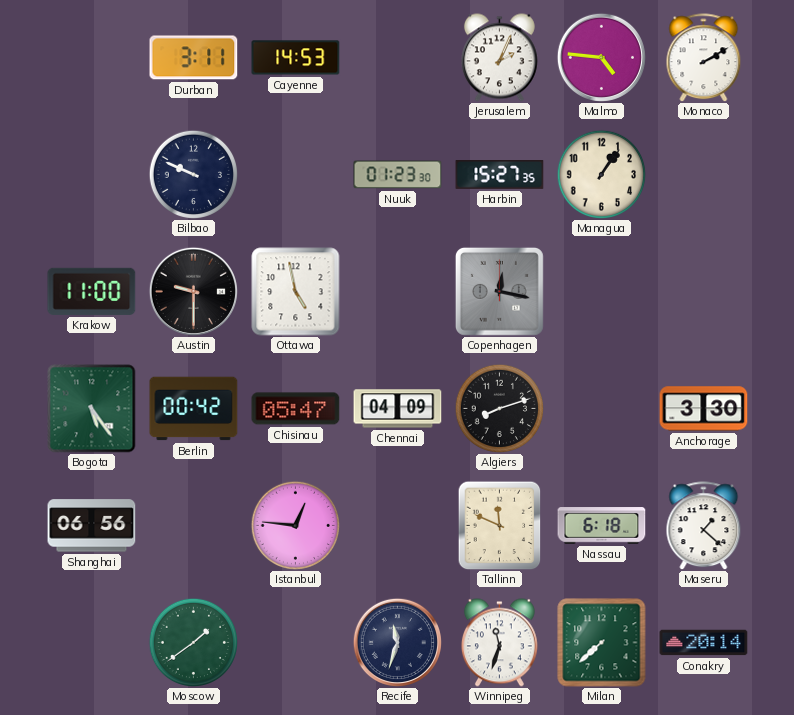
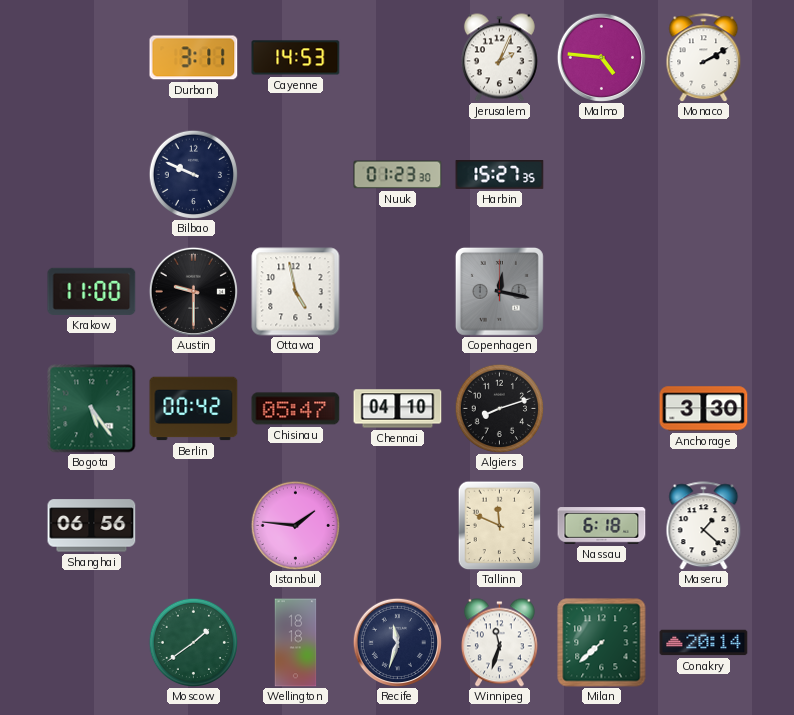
Managua: 1:06 -> none (601, 174)
Chennai: 04:09 -> 04:10 (398, 409)
Istanbul: 12:46 -> 1:46 (295, 525)
Wellington: none -> 18:18 (296, 643)
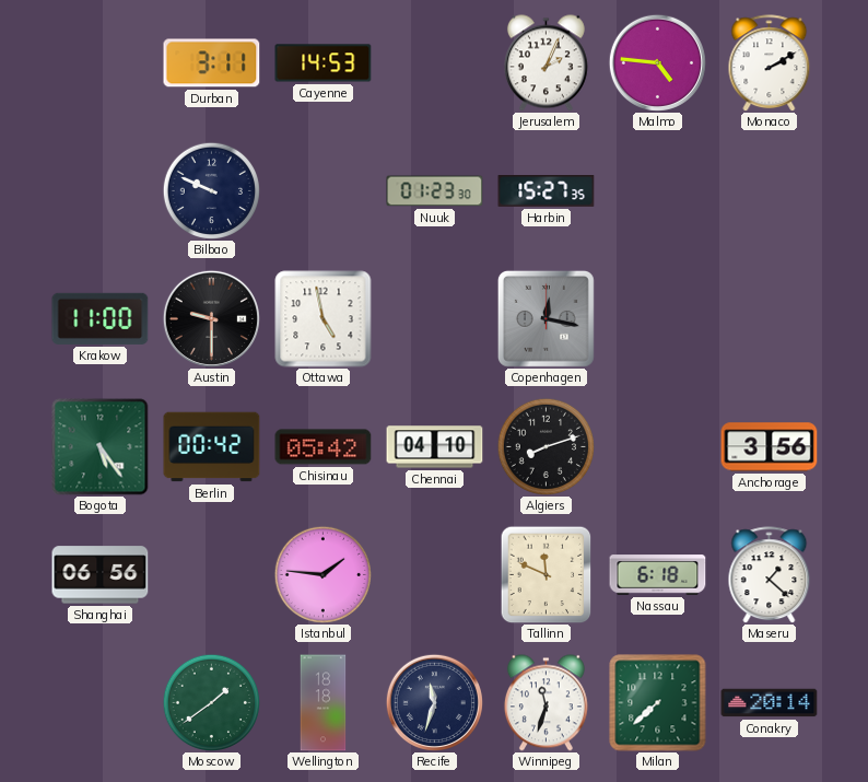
Chisinau: 05:47 -> 05:42 (324, 447)
Anchorage: 3:30 -> 3:56 (770, 447)
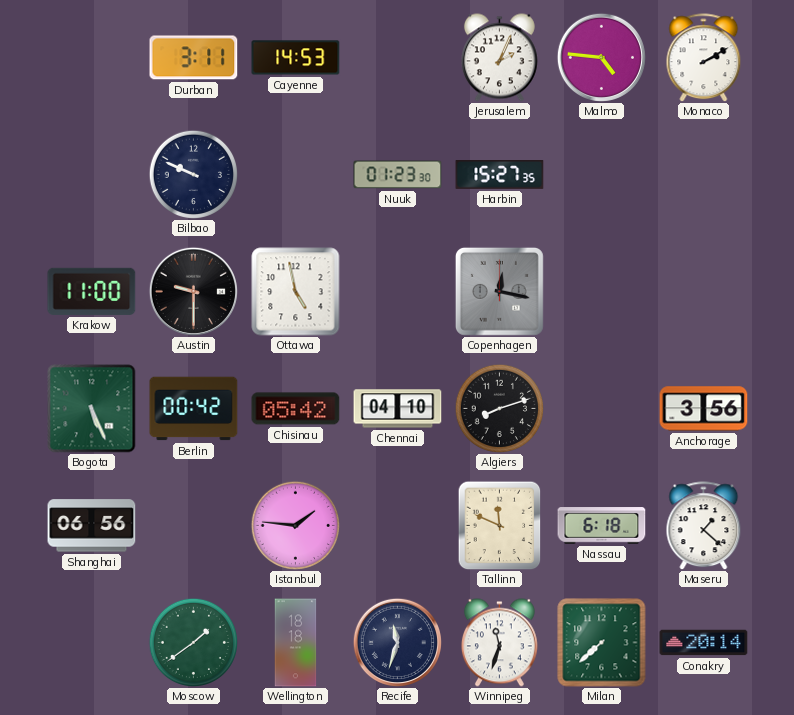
Bogota: 5:24 -> 5:26 (92, 409)
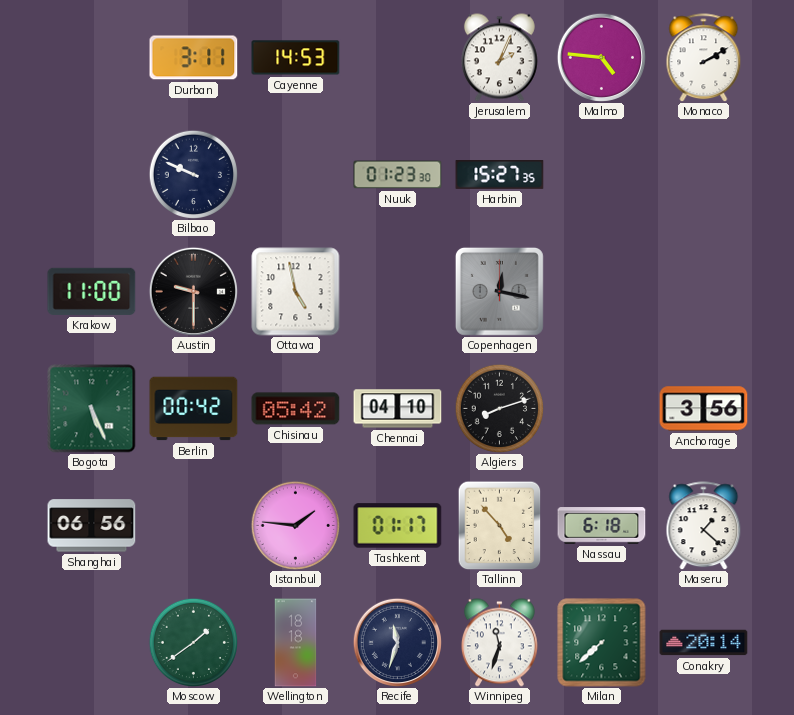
Tashkent: none -> 01:17 (398, 526)
Tallinn: 11:49 -> 4:53 (500, 525)
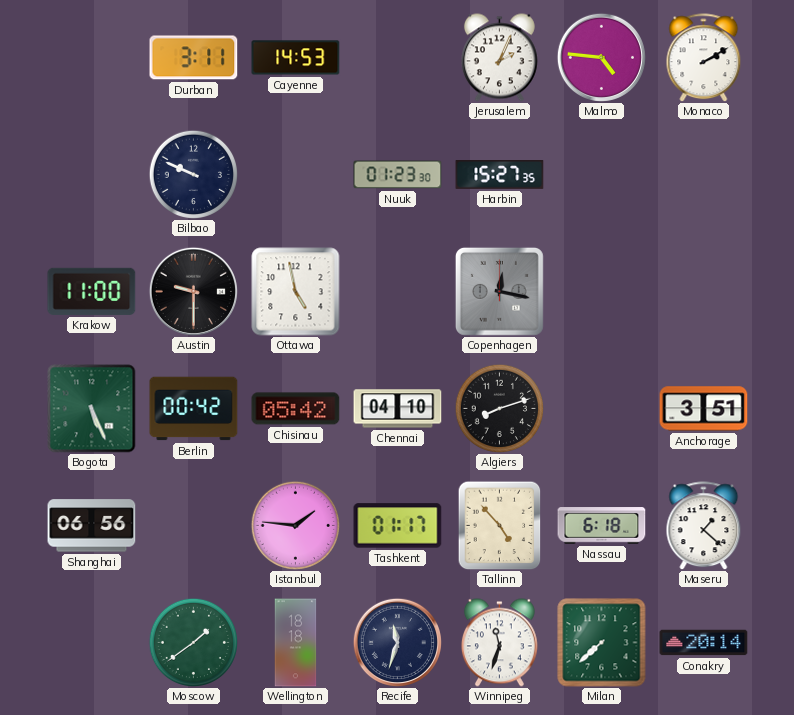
Anchorage: 3:56 -> 3:51 (704, 409)
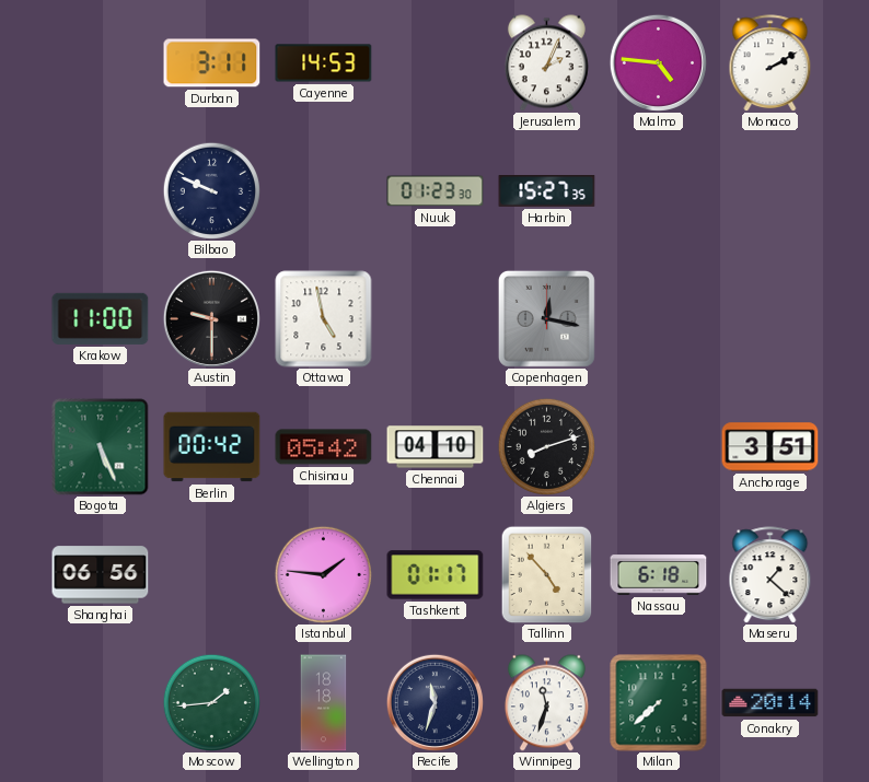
Moscow: 1:39 -> 1:44 (211, 702)
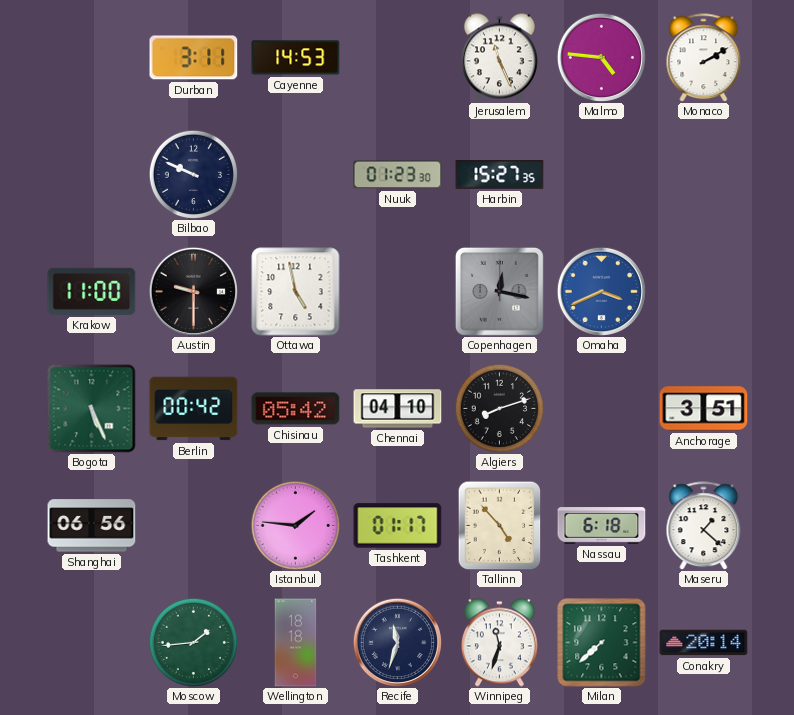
Jerusalem: 2:04 -> 11:26 (499, 58)
Omaha: none -> 3:41 (601, 291)
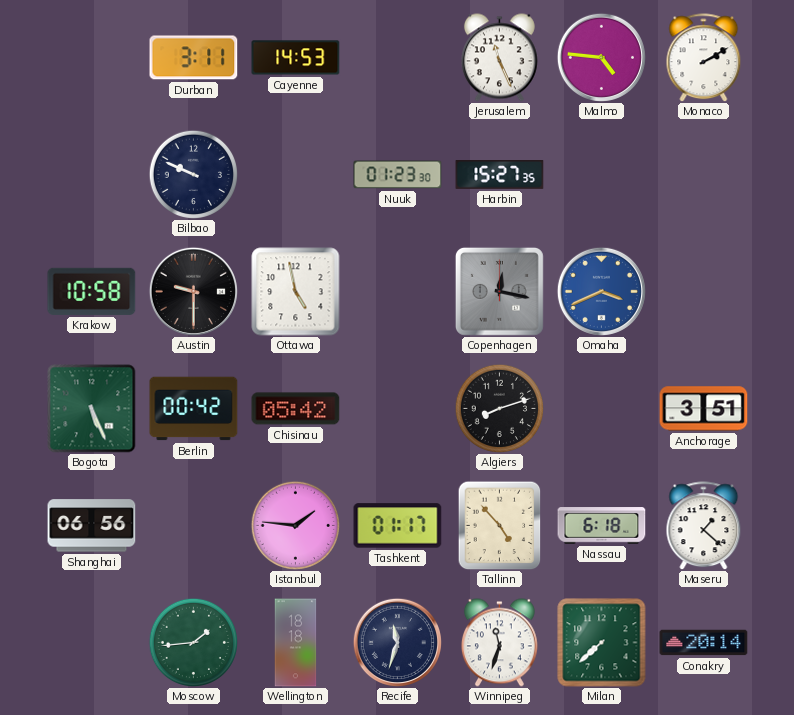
Krakow: 11:00 -> 10:58 (92, 291)
Chennai: 04:10 -> none (398, 409)
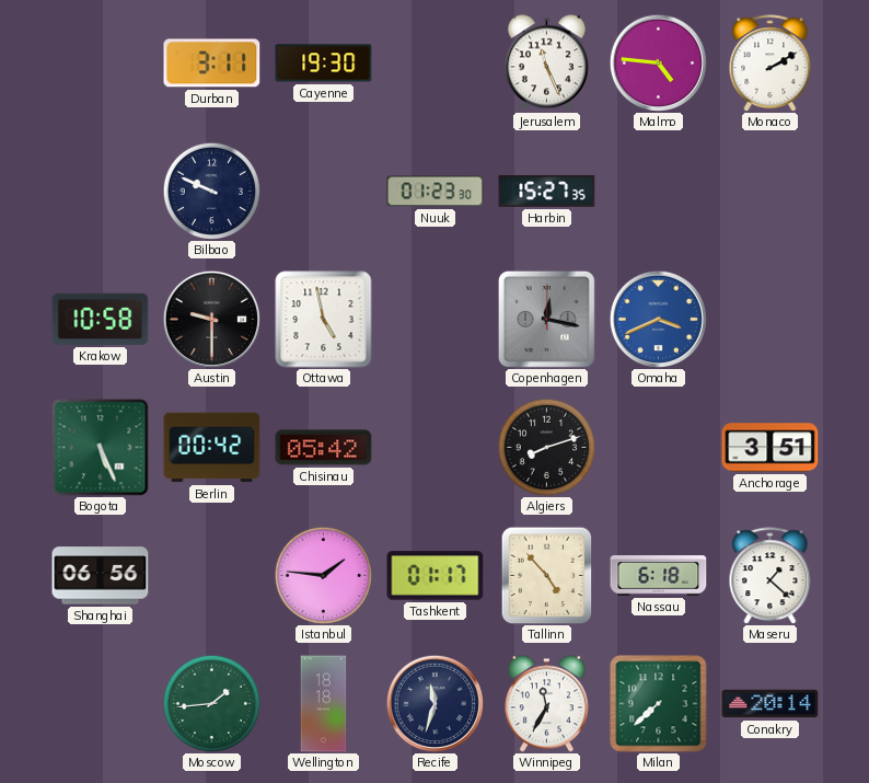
Cayenne: 14:53 -> 19:30 (324, 64)
Winnipeg: 11:33 -> 11:35 (546, 704)
